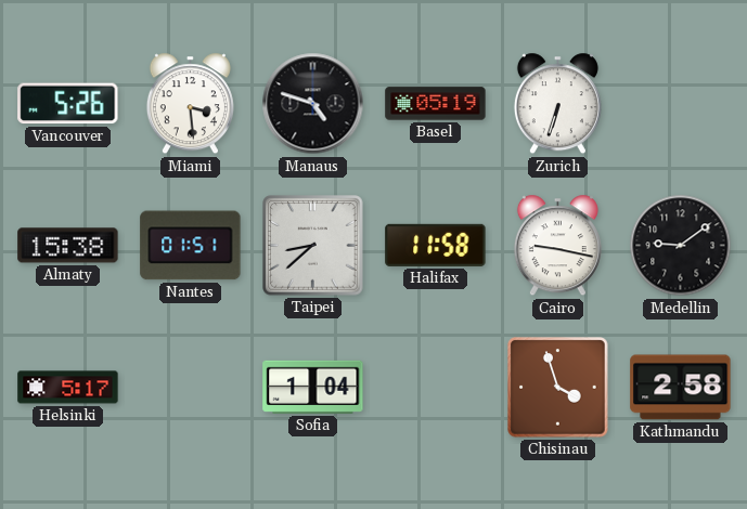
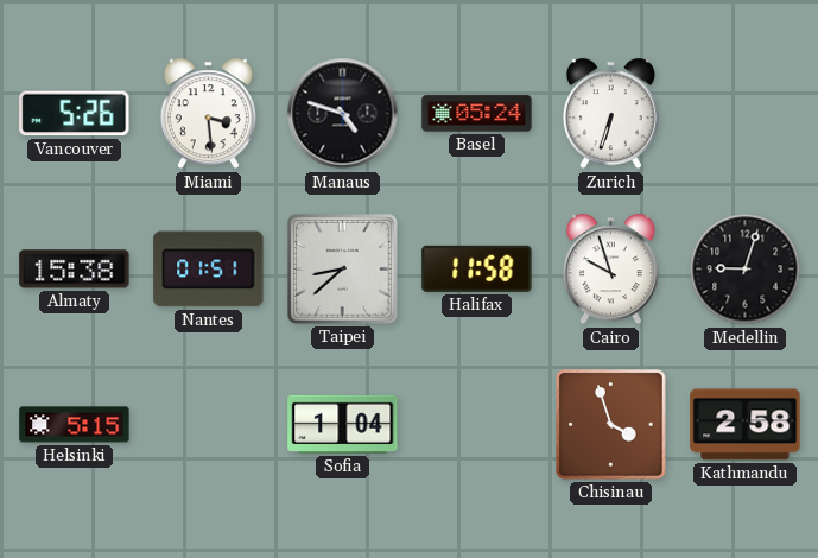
Basel: 05:19 -> 05:24 (477, 114)
Cairo: 9:17 -> 9:57 (610, 270)
Medellin: 9:09 -> 9:03 (746, 270)
Helsinki: 5:17 -> 5:15 (75, 425)
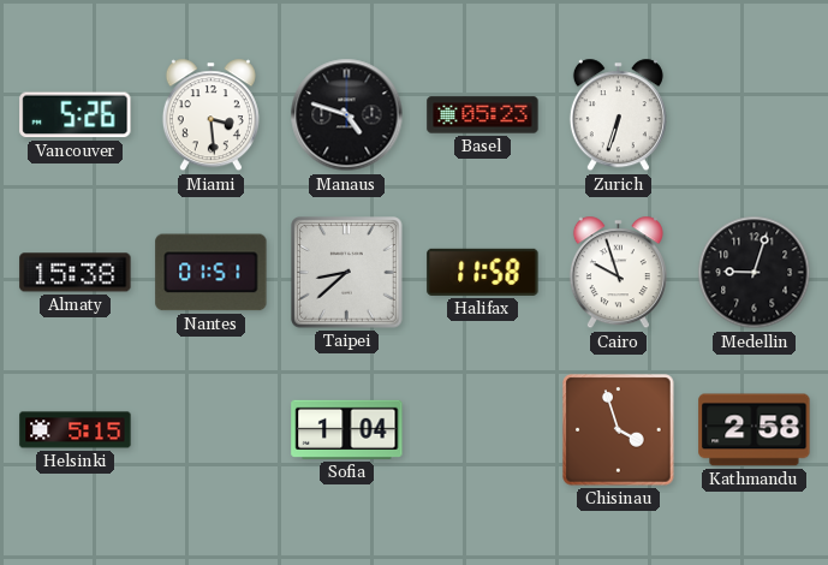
Basel: 05:24 -> 05:23 (483, 115)
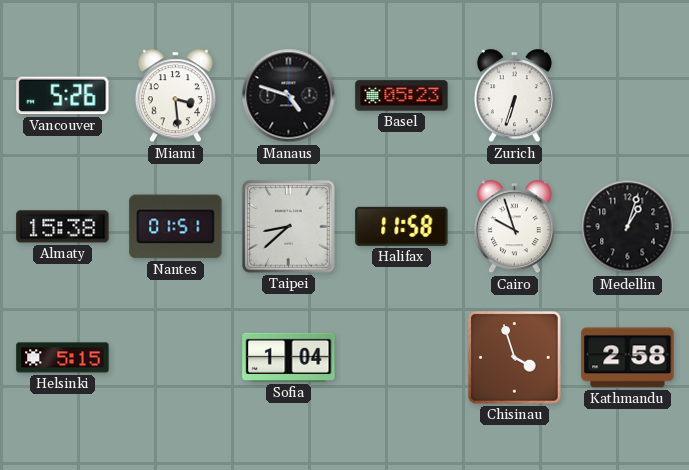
Medellin: 9:03 -> 1:03 (628, 227)
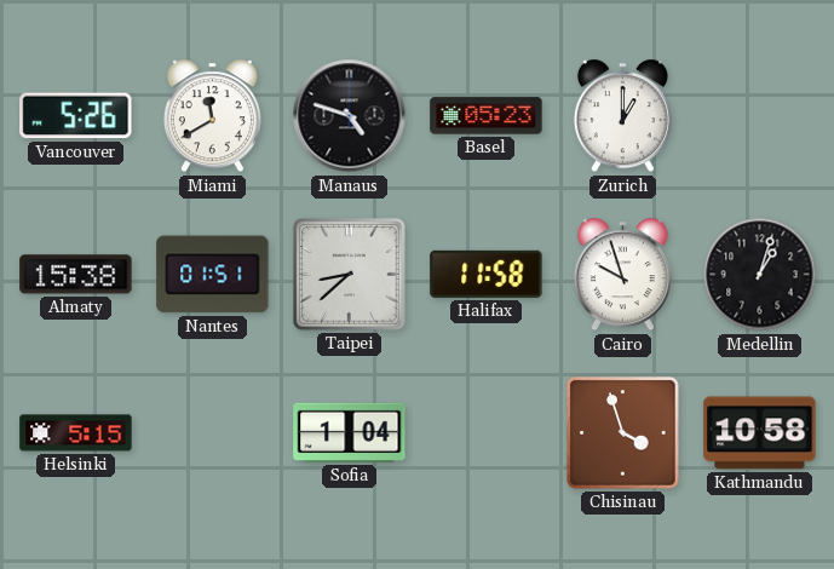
Miami: 3:29 -> 11:40 (212, 116)
Zurich: 6:33 -> 1:00 (622, 116)
Kathmandu: 2:58 -> 10:58 (760, 433)
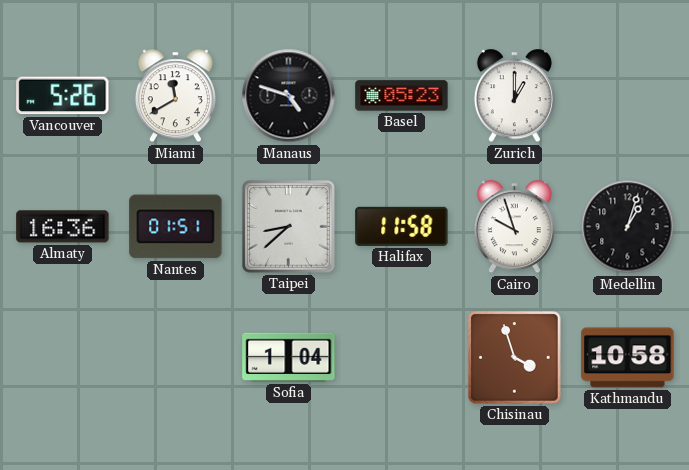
Almaty: 15:38 -> 16:36 (63, 227)
Helsinki: 5:15 -> none (76, 433)
